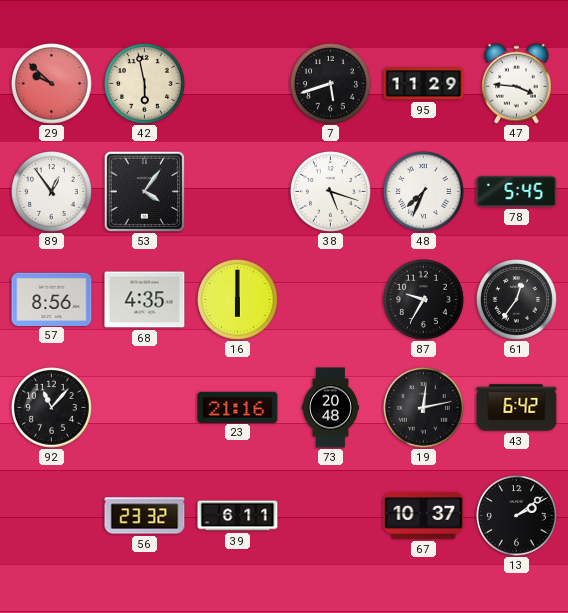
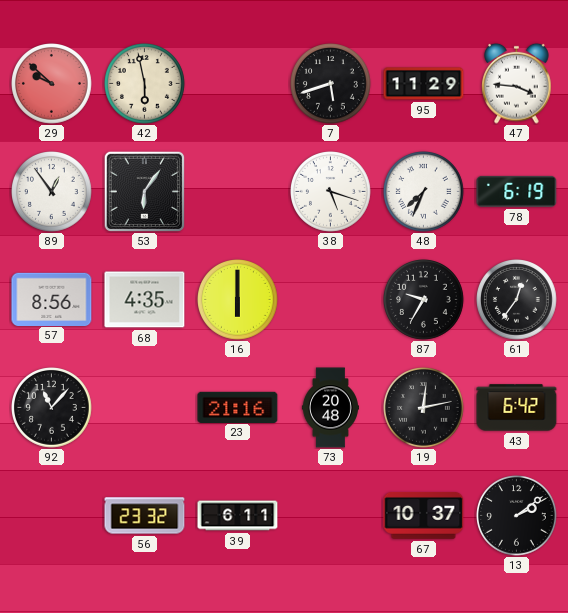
53: 4:06 -> 6:06 (144, 191)
78: 5:45 -> 6:19 (517, 191)
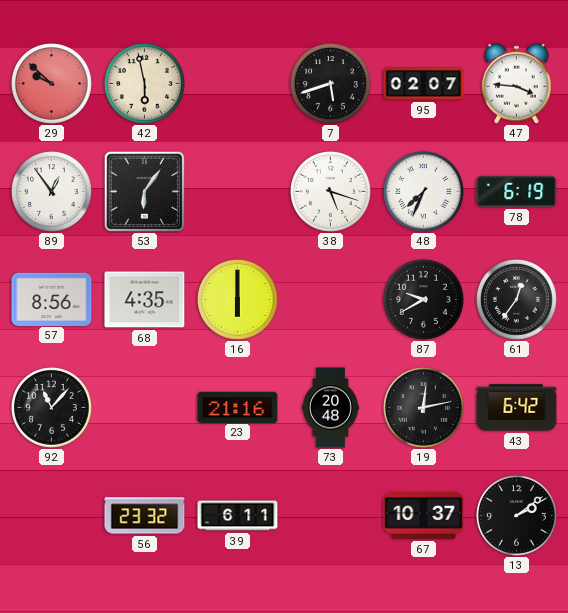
95: 11:29 -> 02:07 (424, 84)
87: 9:35 -> 9:40 (424, 300)
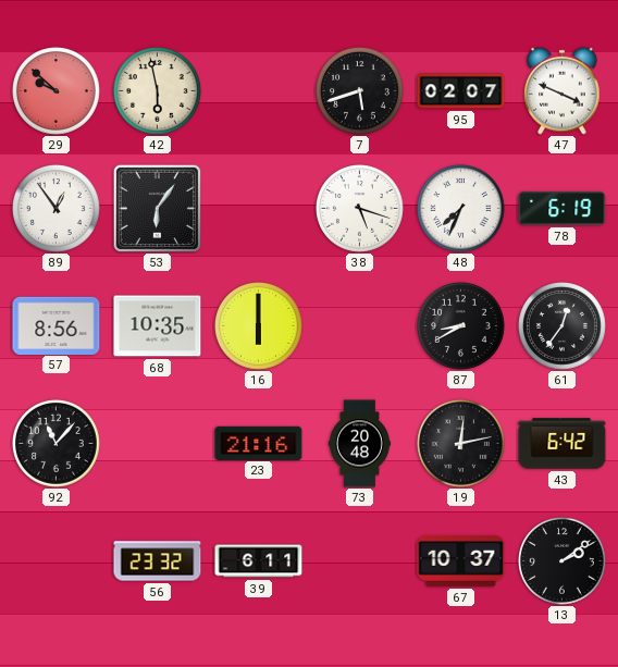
47: 3:46 -> 3:49 (563, 90)
68: 4:35 -> 10:35 (158, 326)
87: 9:40 -> 8:40 (461, 326)
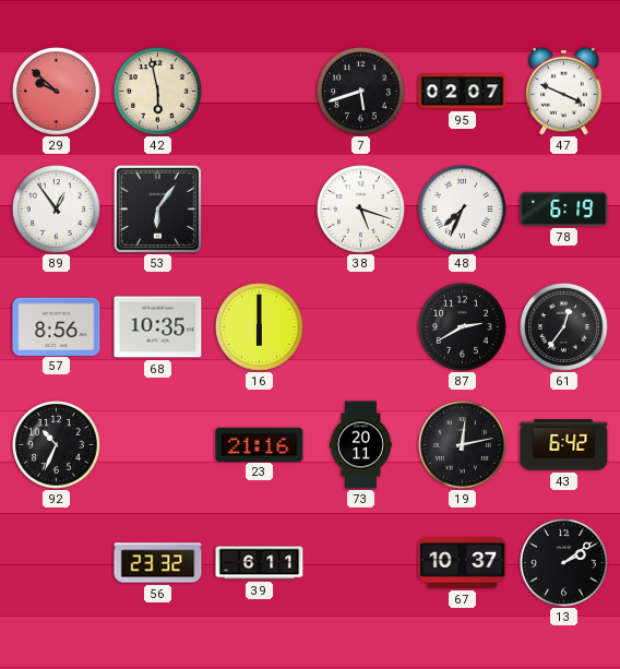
87: 8:40 -> 2:40 (463, 327)
92: 11:07 -> 10:34 (57, 445)
73: 20:48 -> 20:11 (360, 445)
